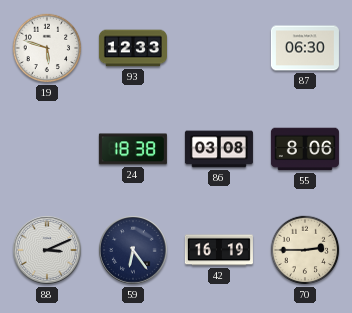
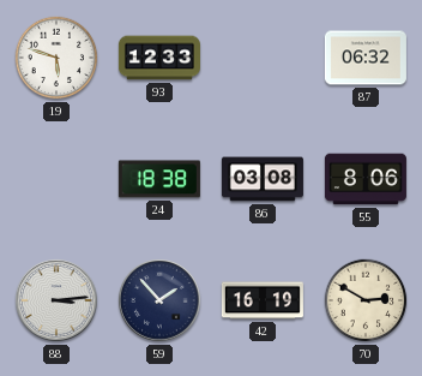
87: 06:30 -> 06:32 (366, 58)
88: 3:11 -> 3:14 (56, 300)
59: 6:24 -> 1:53 (159, 300)
70: 2:45 -> 2:50 (366, 300)
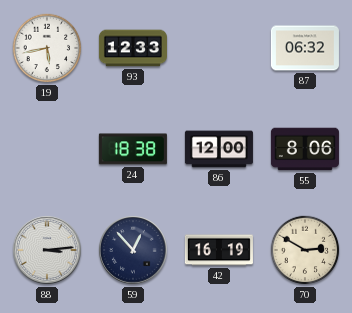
19: 5:48 -> 5:43 (47, 48)
86: 03:08 -> 12:00 (219, 149)
59: 1:53 -> 12:53 (133, 250)
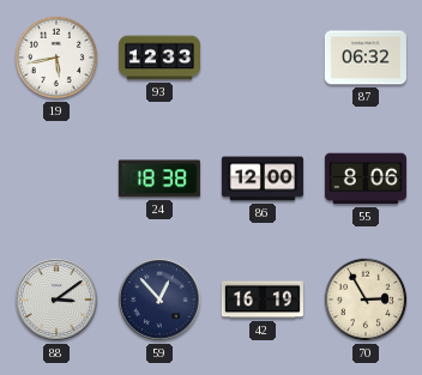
88: 3:14 -> 3:09 (56, 300)
70: 2:50 -> 2:55 (366, 300)
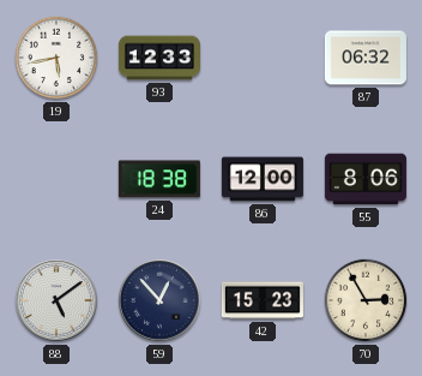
88: 3:09 -> 5:09 (56, 300)
42: 16:19 -> 15:23 (263, 300)
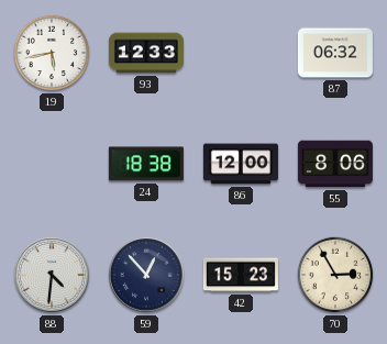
88: 5:09 -> 4:31 (52, 275)
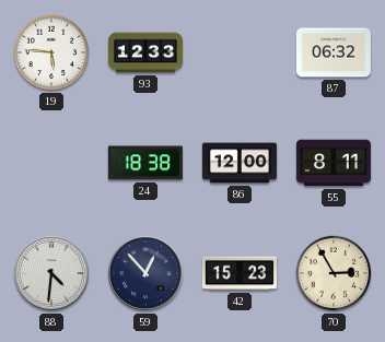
19: 5:43 -> 5:46 (51, 52)
55: 8:06 -> 8:11 (334, 163)
